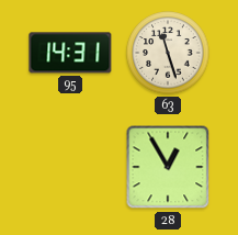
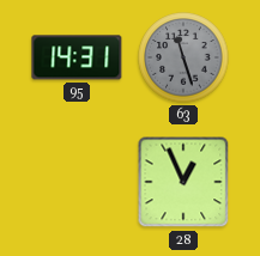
63 dial: cream -> grey (183, 57)
28: 12:55 -> 12:56 (183, 182)
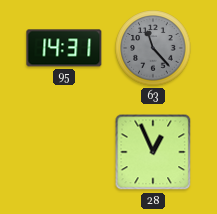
63: 11:27 -> 11:23 (153, 48)
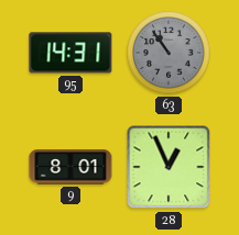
63: 11:23 -> 10:54 (169, 53)
9: none -> 8:01 (70, 167)
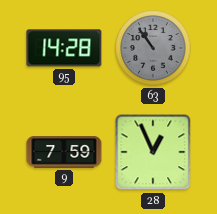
95: 14:31 -> 14:28 (64, 48)
9: 8:01 -> 7:59 (64, 152)
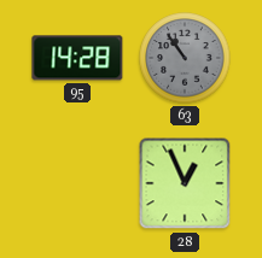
9: 7:59 -> none (64, 152)
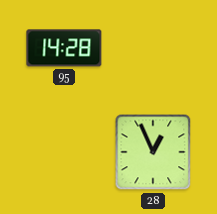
63: 10:54 -> none (185, 58)
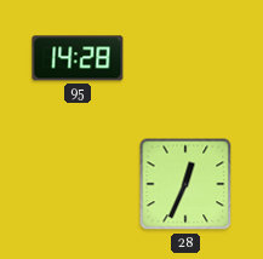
28: 12:56 -> 12:34 (185, 184)
